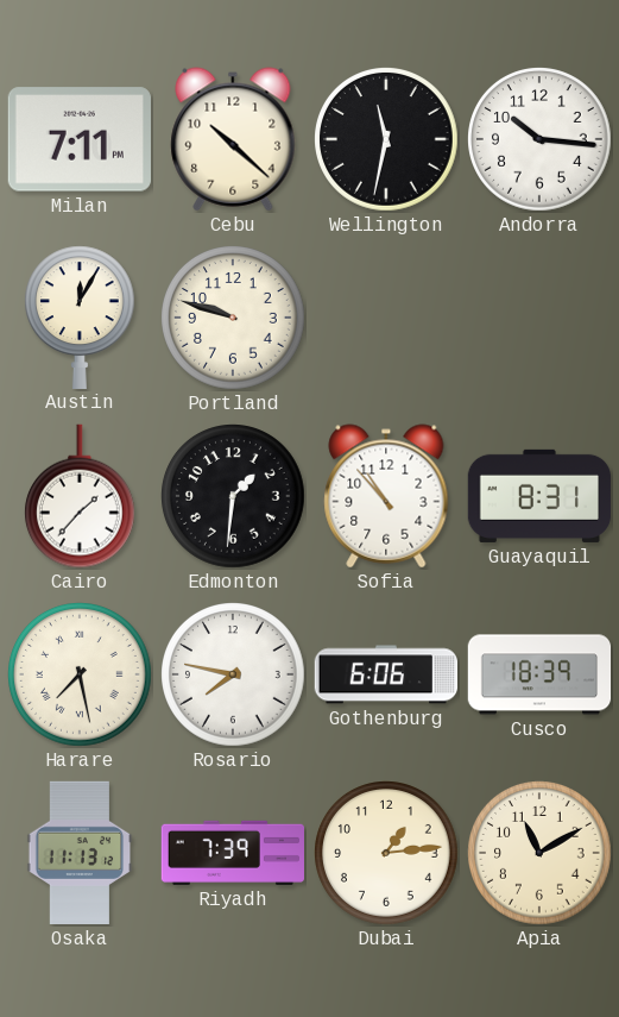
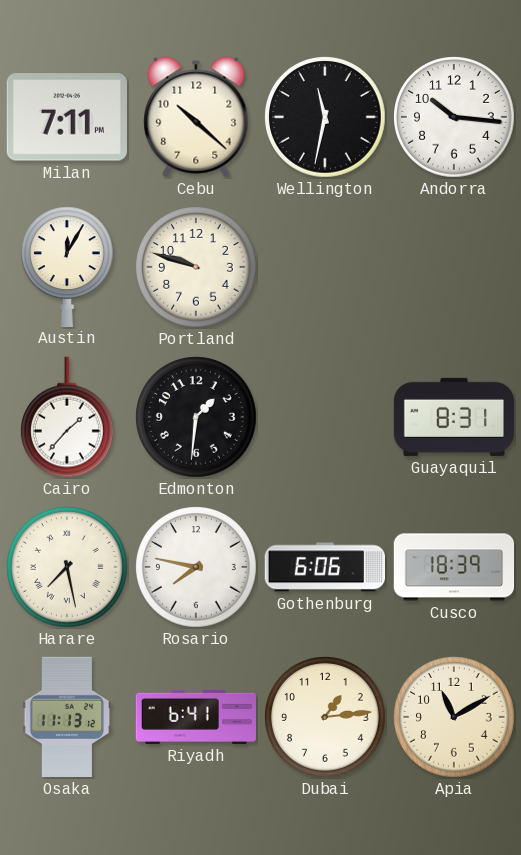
Sofia: 10:53 -> none (386, 496)
Riyadh: 7:39 -> 6:41 (196, 717)
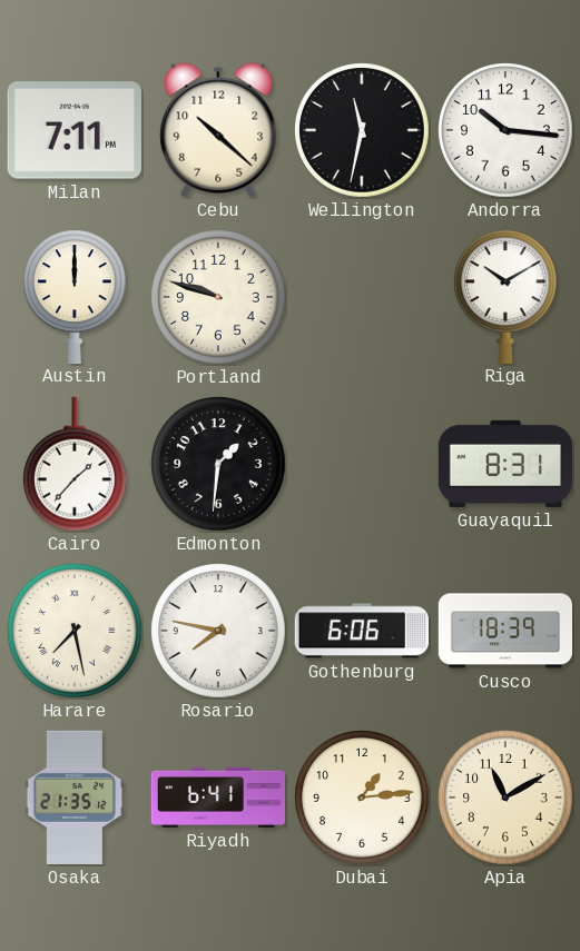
Austin: 12:05 -> 12:00 (75, 296)
Riga: none -> 10:10 (505, 296)
Osaka: 11:13 -> 21:35 (75, 798)
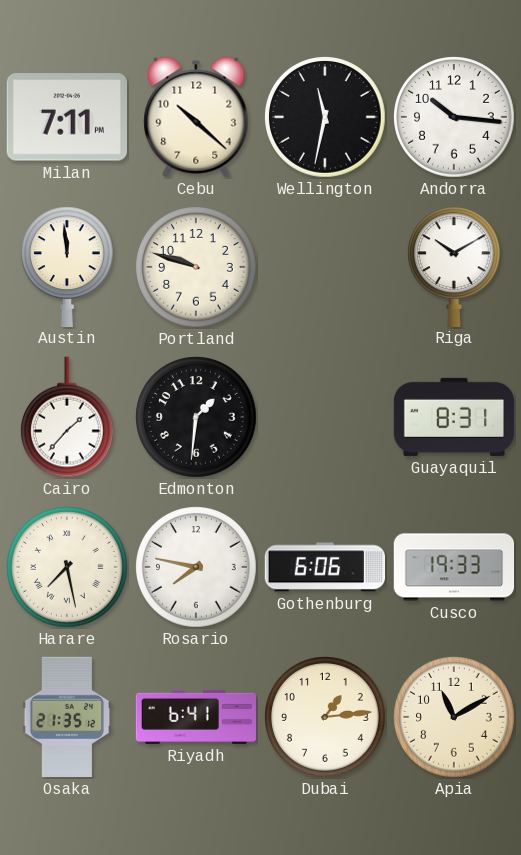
Austin: 12:00 -> 11:59 (67, 266)
Cusco: 18:39 -> 19:33 (454, 567)
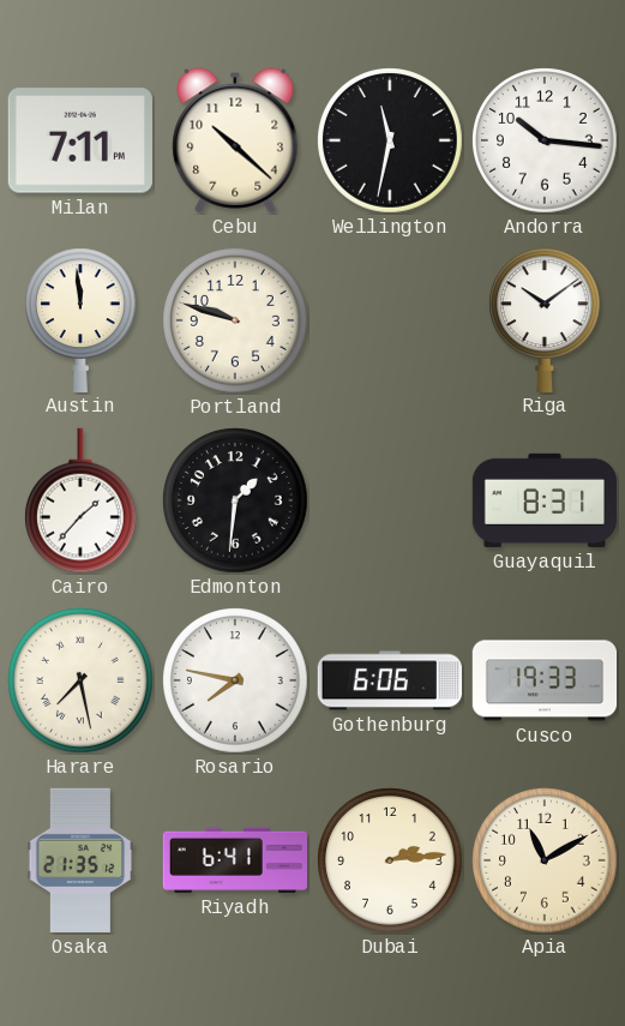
Riga: 10:10 -> 10:09 (545, 319)
Dubai: 1:14 -> 2:14 (391, 862)
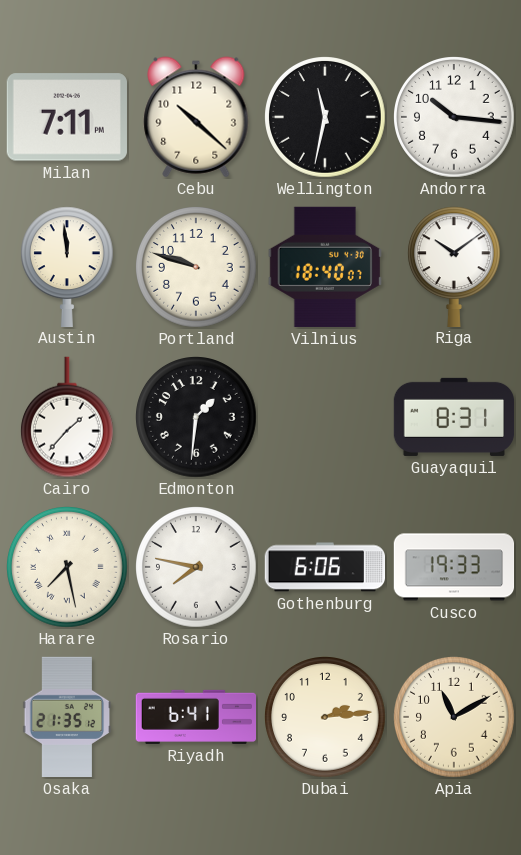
Vilnius: none -> 18:40 (325, 267)
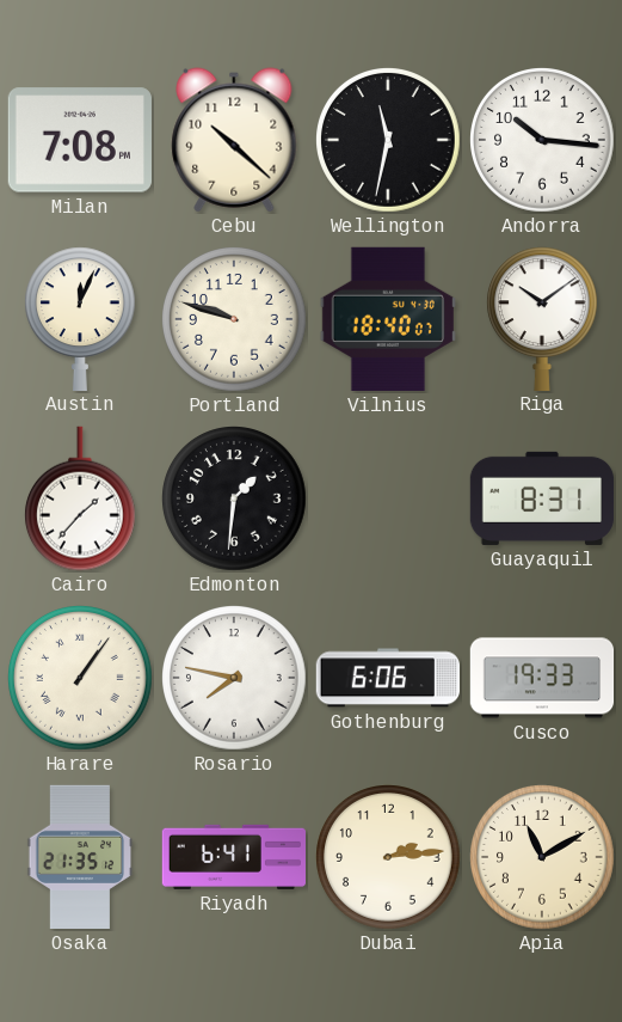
Milan: 7:11 -> 7:08 (80, 140)
Austin: 11:59 -> 12:04 (80, 318)
Harare: 7:28 -> 1:06 (81, 679)
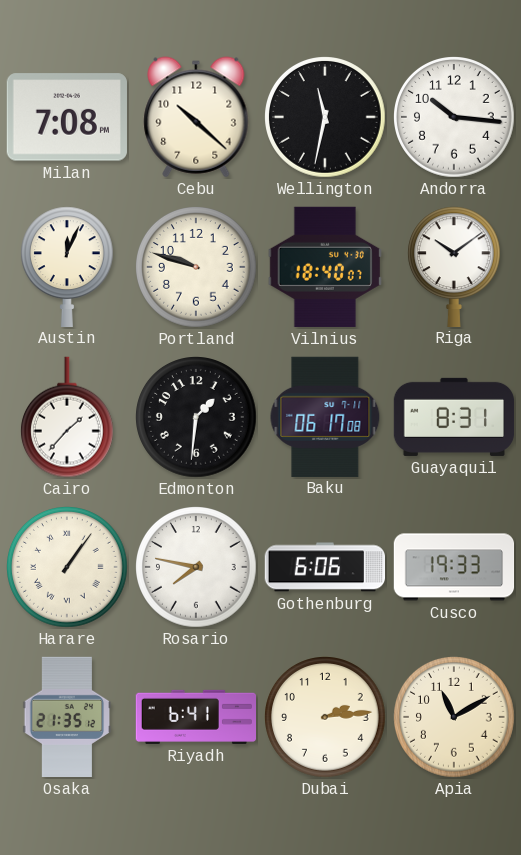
Baku: none -> 06:17 (325, 416)
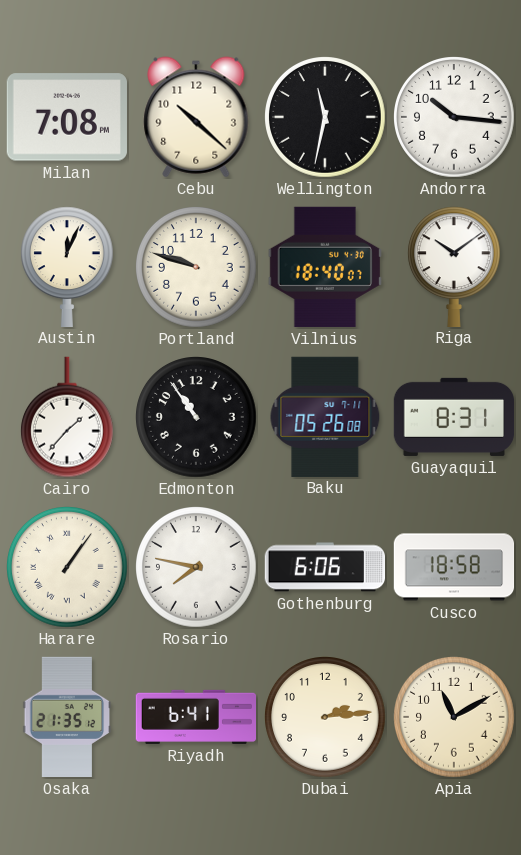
Edmonton: 1:31 -> 10:54 (197, 418)
Baku: 06:17 -> 05:26 (325, 416)
Cusco: 19:33 -> 18:58 (454, 567)
